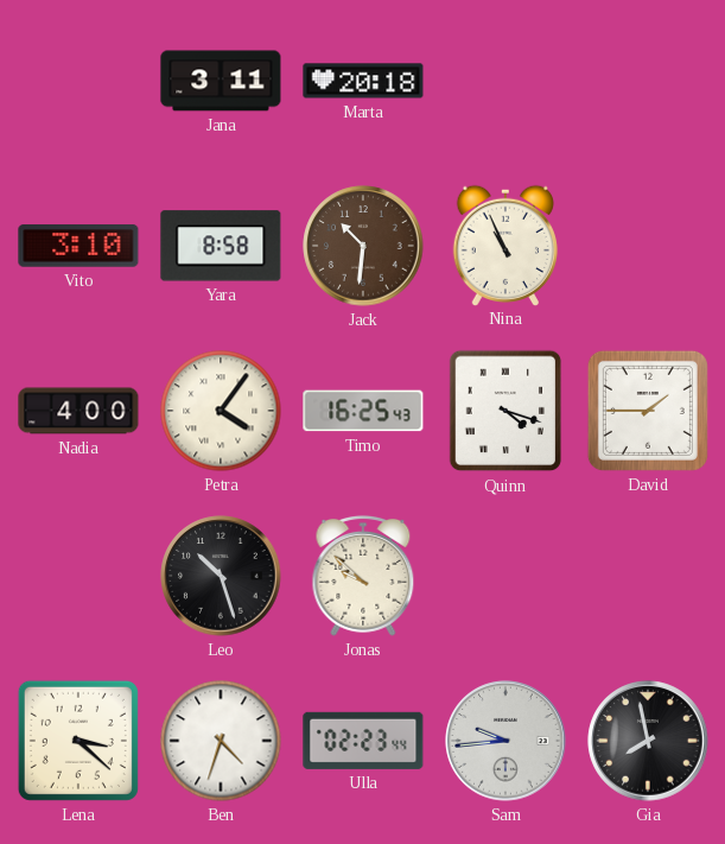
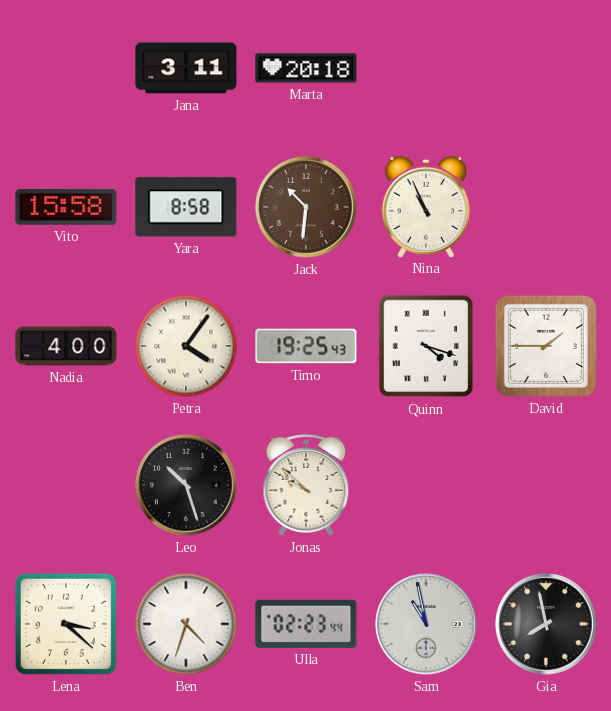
Vito: 3:10 -> 15:58 (66, 207)
Timo: 16:25 -> 19:25 (306, 346)
Sam: 9:44 -> 10:58 (426, 624)
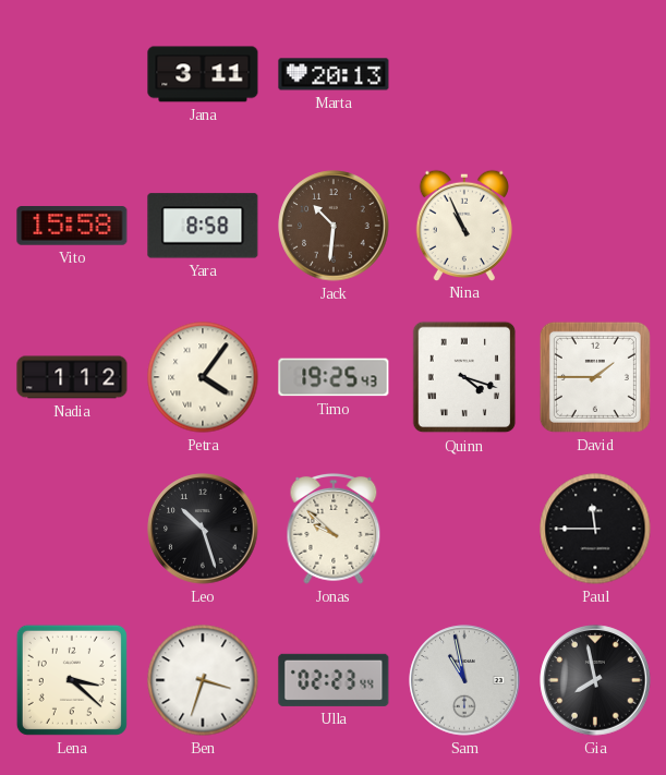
Marta: 20:18 -> 20:13 (334, 74)
Nadia: 4:00 -> 1:12 (72, 377)
Paul: none -> 11:45 (595, 529)
Ben: 4:33 -> 3:33 (203, 680)
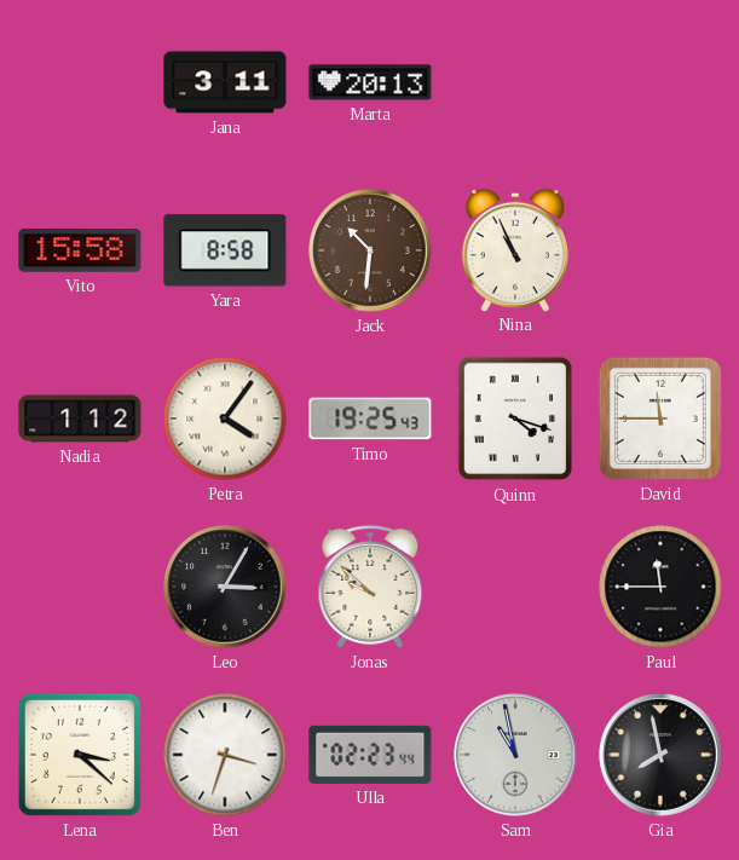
David: 1:45 -> 11:45 (660, 419)
Leo: 10:27 -> 3:05 (225, 587)
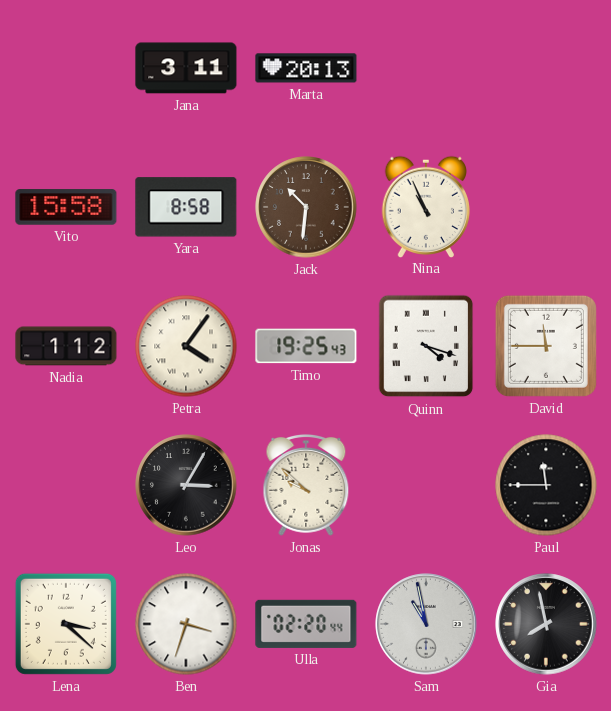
Ulla: 02:23 -> 02:20 (306, 624)
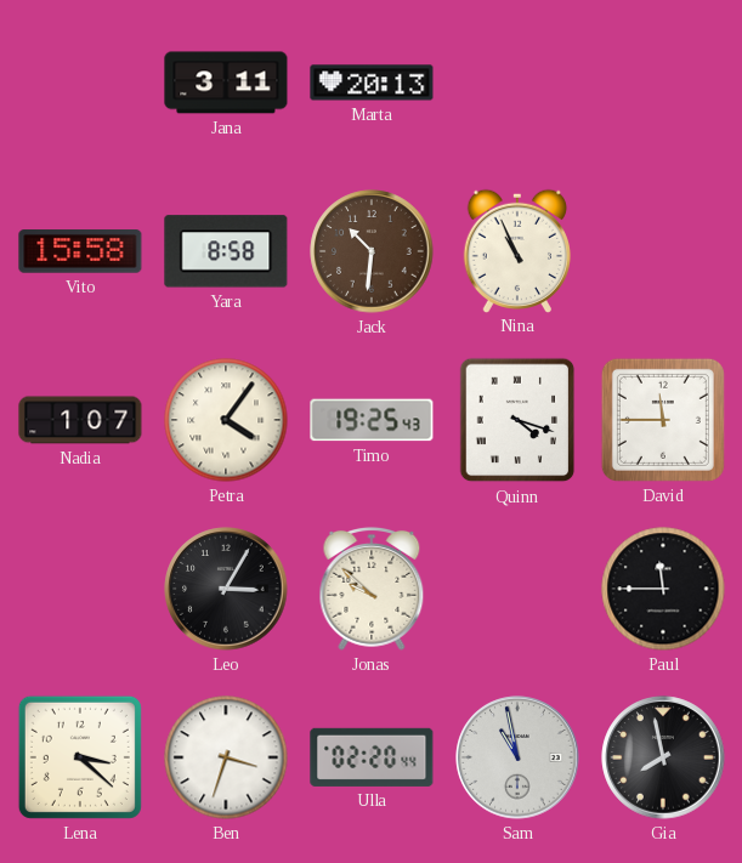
Nadia: 1:12 -> 1:07 (80, 420)
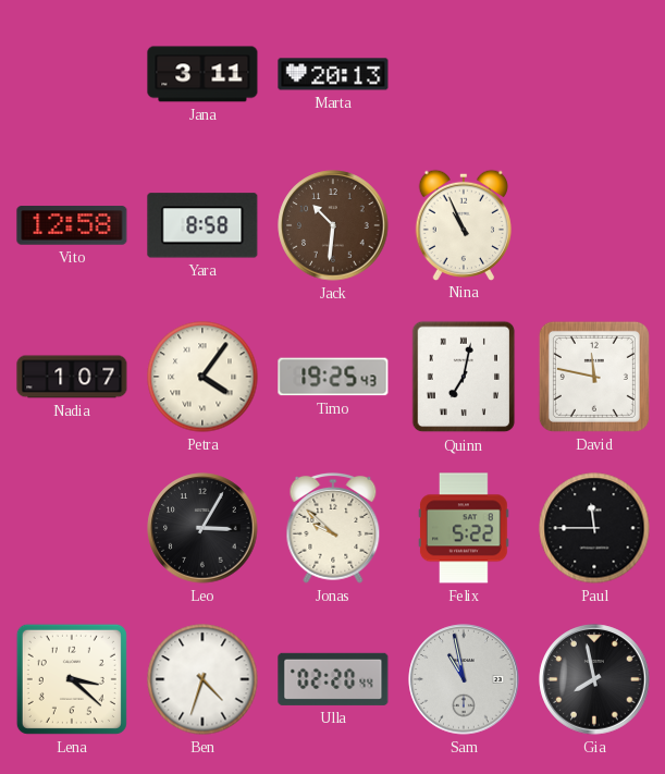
Vito: 15:58 -> 12:58 (72, 225)
Quinn: 4:18 -> 7:02 (464, 377)
David: 11:45 -> 11:47 (594, 377)
Felix: none -> 5:22 (465, 528)
Ben: 3:33 -> 4:33 (202, 679)
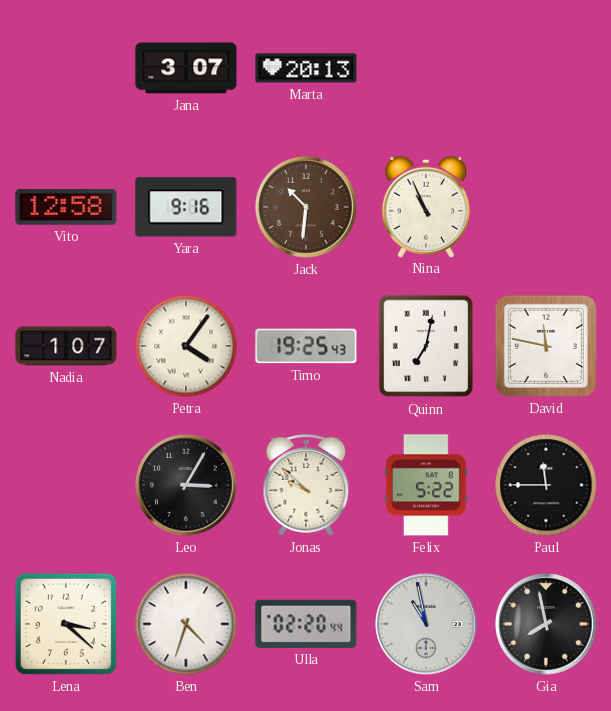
Jana: 3:11 -> 3:07 (186, 68)
Yara: 8:58 -> 9:16 (186, 207)
